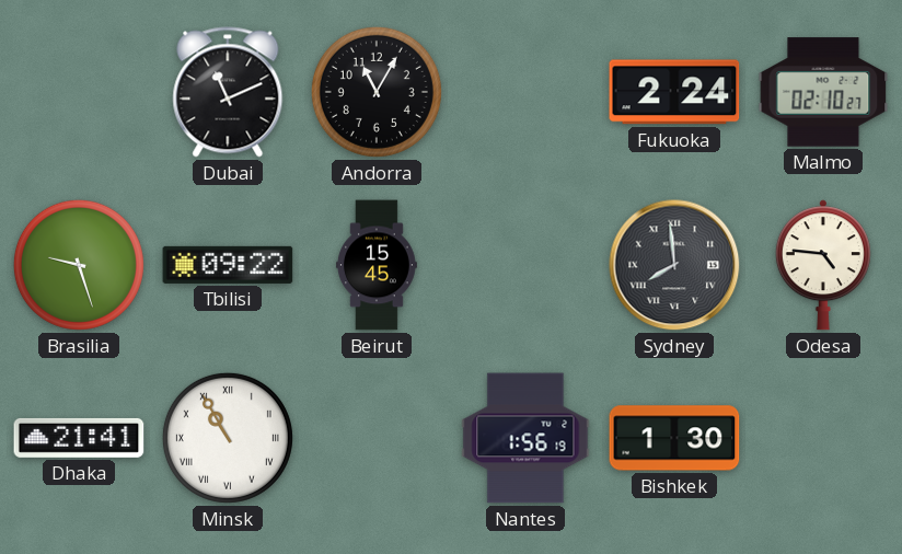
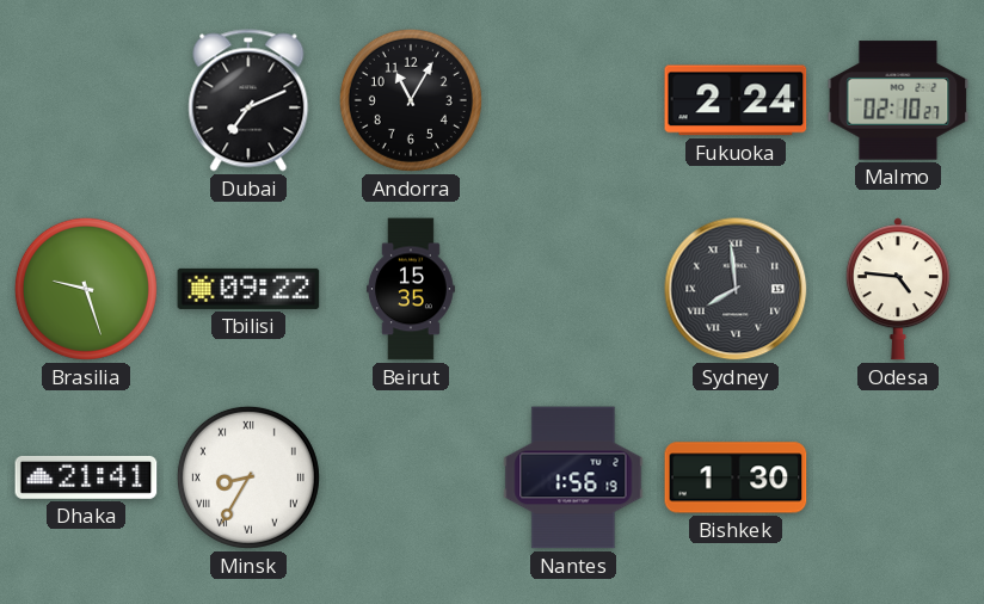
Dubai: 11:11 -> 7:11 (248, 100)
Beirut: 15:45 -> 15:35 (411, 289)
Minsk: 10:55 -> 8:35 (248, 477)
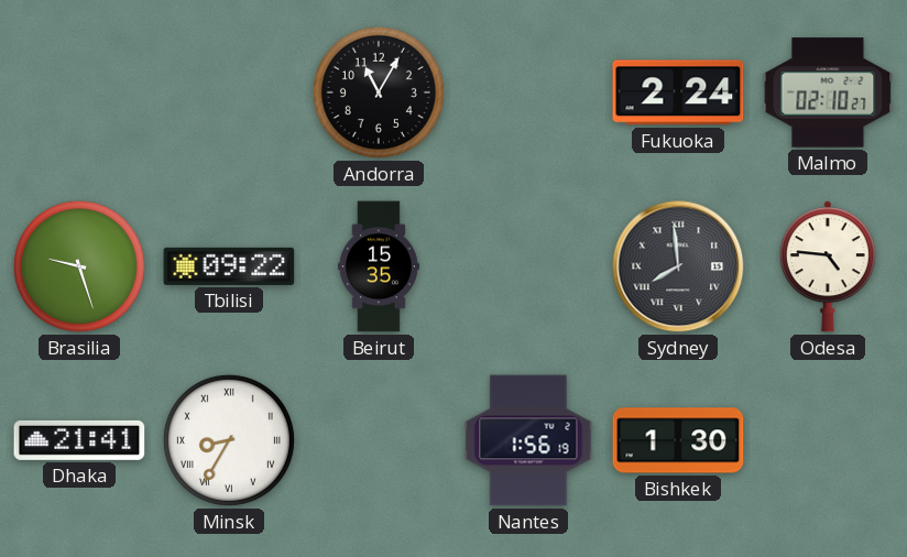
Dubai: 7:11 -> none (248, 100)
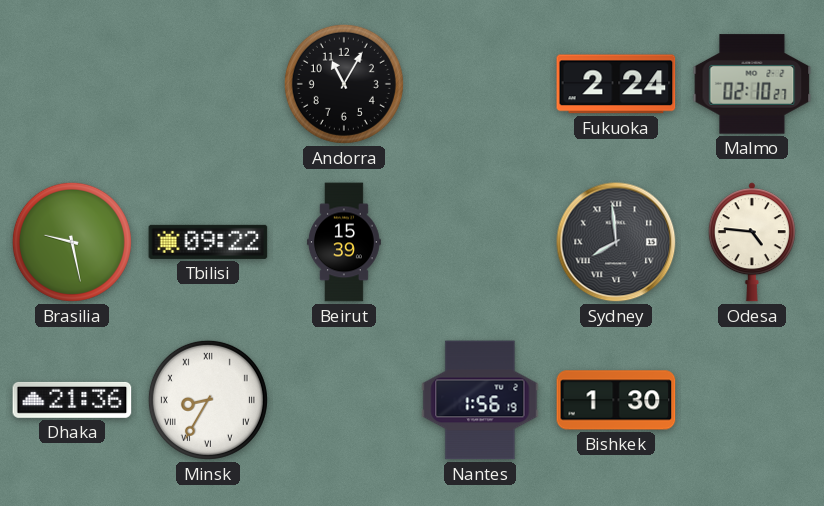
Brasilia: 9:27 -> 9:28 (72, 242)
Beirut: 15:35 -> 15:39 (344, 242)
Dhaka: 21:41 -> 21:36 (72, 400)
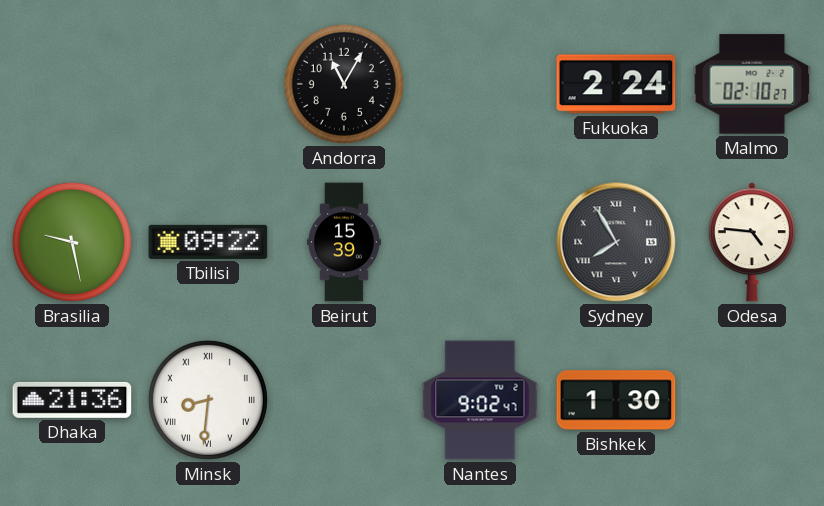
Sydney: 7:59 -> 7:55 (616, 242)
Minsk: 8:35 -> 8:31 (208, 400)
Nantes: 1:56 -> 9:02 (480, 400)
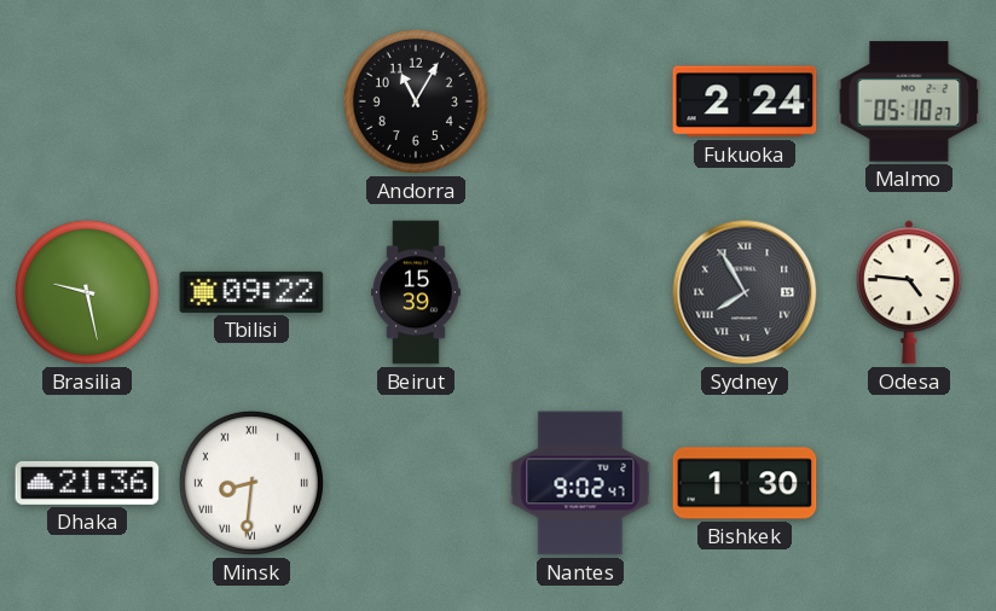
Malmo: 02:10 -> 05:10 (909, 101)
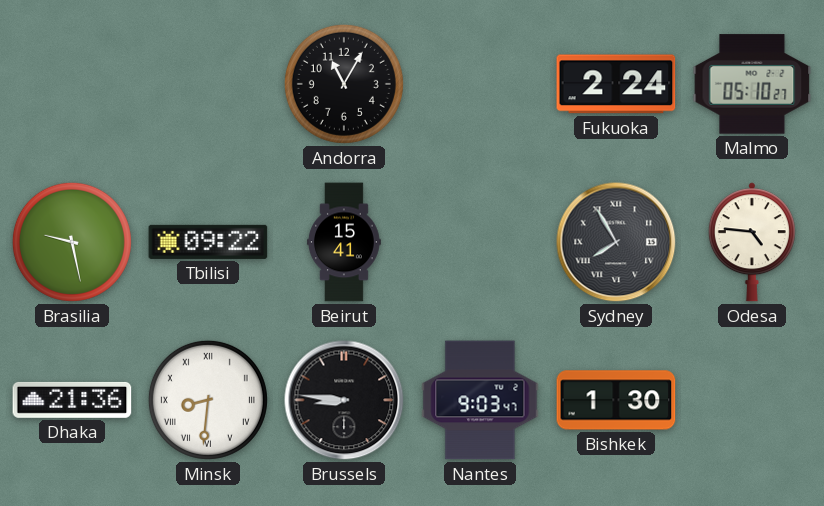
Beirut: 15:39 -> 15:41 (344, 242)
Brussels: none -> 8:46 (344, 400)
Nantes: 9:02 -> 9:03 (480, 400)
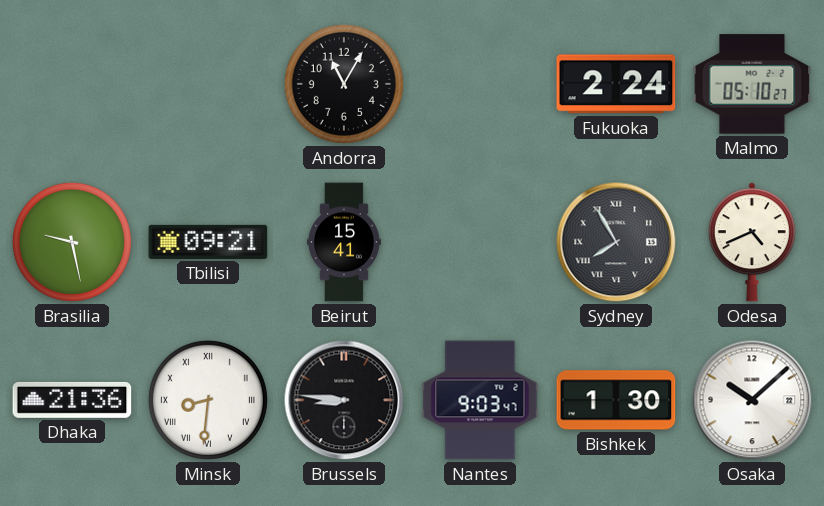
Tbilisi: 09:22 -> 09:21 (208, 242)
Odesa: 4:46 -> 4:41 (752, 242)
Osaka: none -> 10:08 (752, 400)
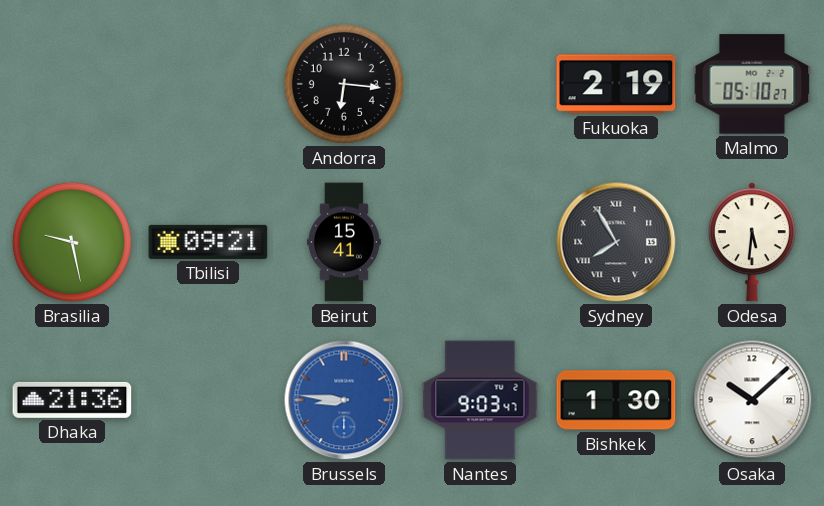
Andorra: 11:05 -> 6:16 (344, 84)
Fukuoka: 2:24 -> 2:19 (616, 84)
Odesa: 4:41 -> 5:31 (752, 242)
Minsk: 8:31 -> none (208, 400)
Brussels dial: black -> blue (344, 400)
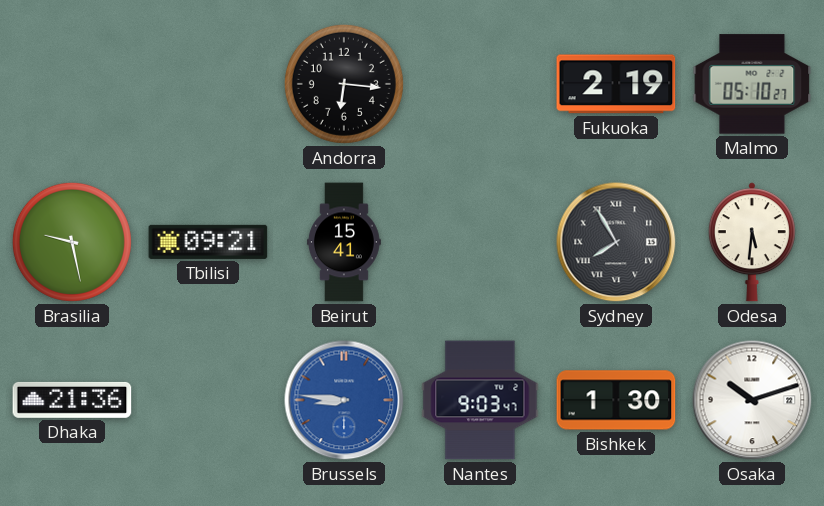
Osaka: 10:08 -> 10:12 (752, 400)
